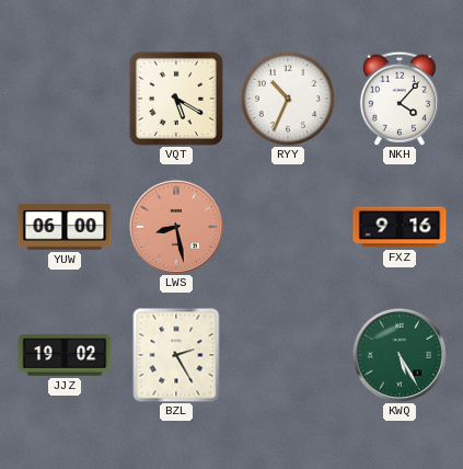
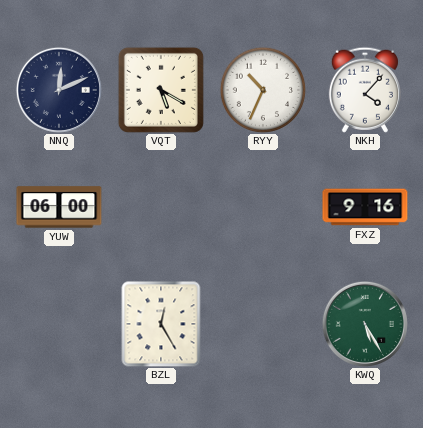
NNQ: none -> 12:11 (59, 90)
LWS: 8:28 -> none (176, 227)
JJZ: 19:02 -> none (65, 355)
BZL: 2:25 -> 12:25 (161, 324)
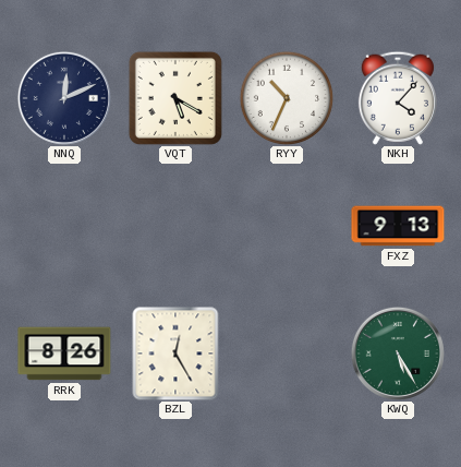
YUW: 06:00 -> none (59, 207)
FXZ: 9:16 -> 9:13 (398, 226)
RRK: none -> 8:26 (64, 354)
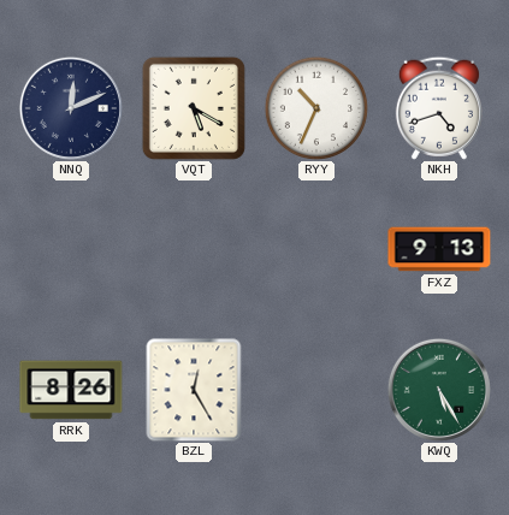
NKH: 4:07 -> 4:42 (439, 108)
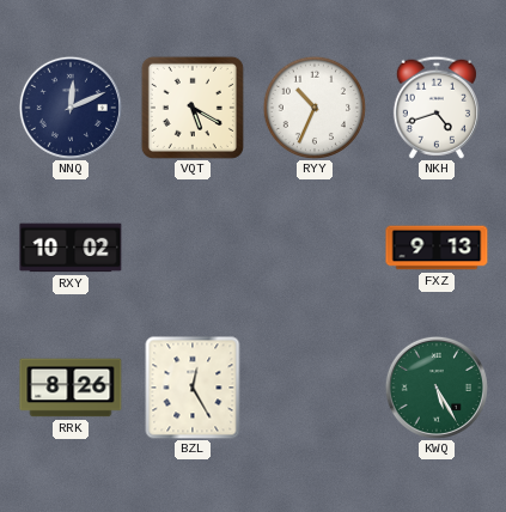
RXY: none -> 10:02 (71, 248)
